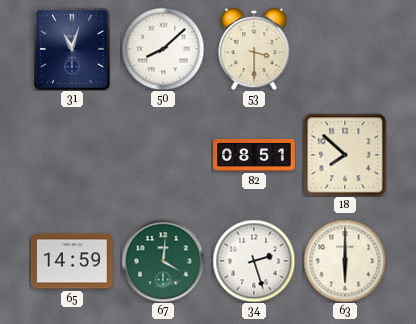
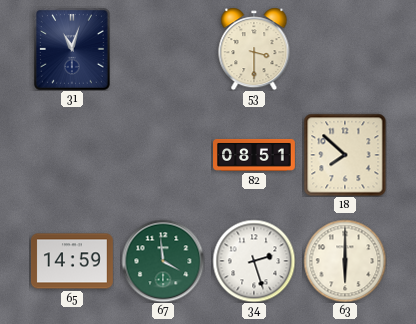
50: 8:08 -> none (163, 49)
67: 4:01 -> 3:59 (163, 261)
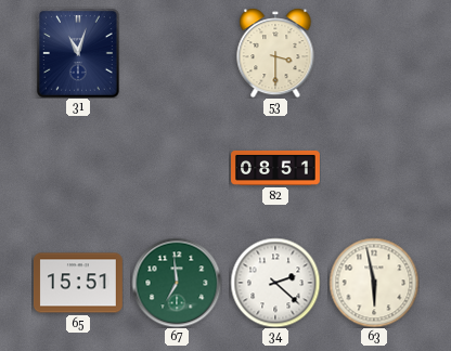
18: 7:52 -> none (345, 155)
65: 14:59 -> 15:51 (78, 283)
67: 3:59 -> 6:59 (177, 283)
34: 2:27 -> 2:22 (275, 283)
63: 6:00 -> 5:58 (374, 283)
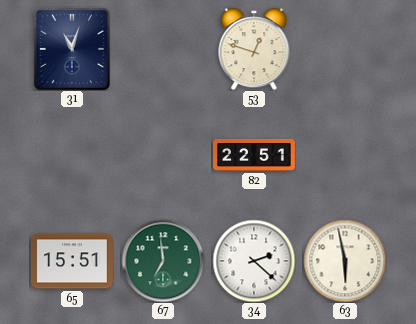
53: 3:30 -> 12:48 (254, 49)
82: 08:51 -> 22:51 (255, 155)
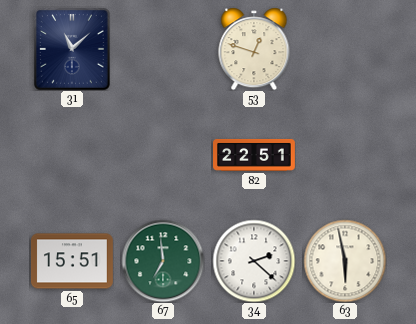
31: 11:03 -> 11:08 (73, 49)
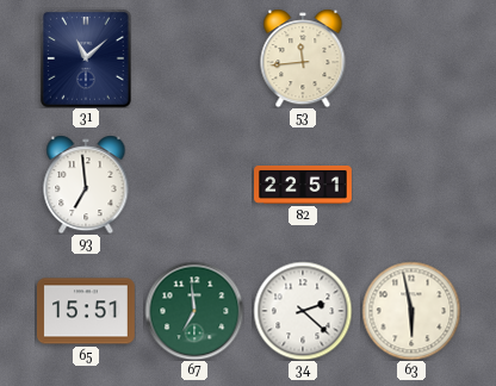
53: 12:48 -> 11:44 (303, 58)
93: none -> 6:59 (86, 185)
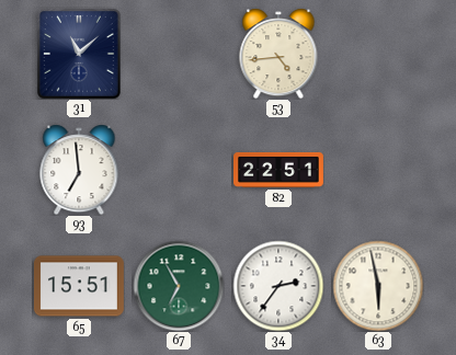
53: 11:44 -> 4:44 (278, 54)
67: 6:59 -> 6:55 (179, 286)
34: 2:22 -> 2:36 (278, 286)
